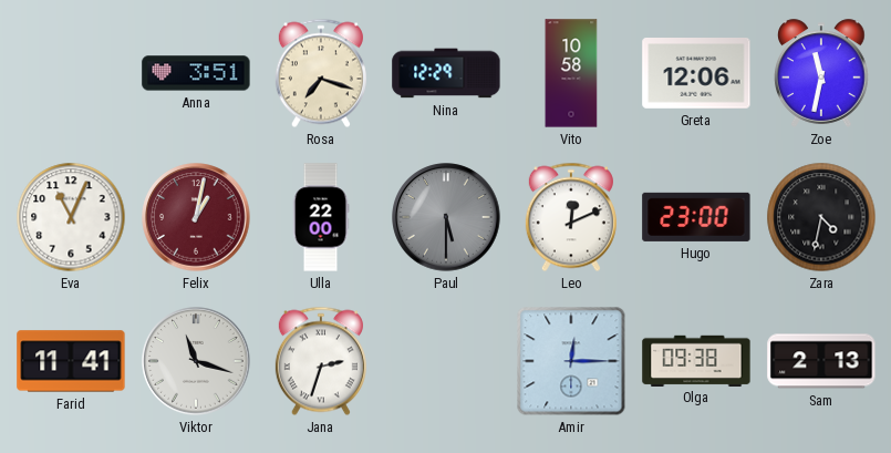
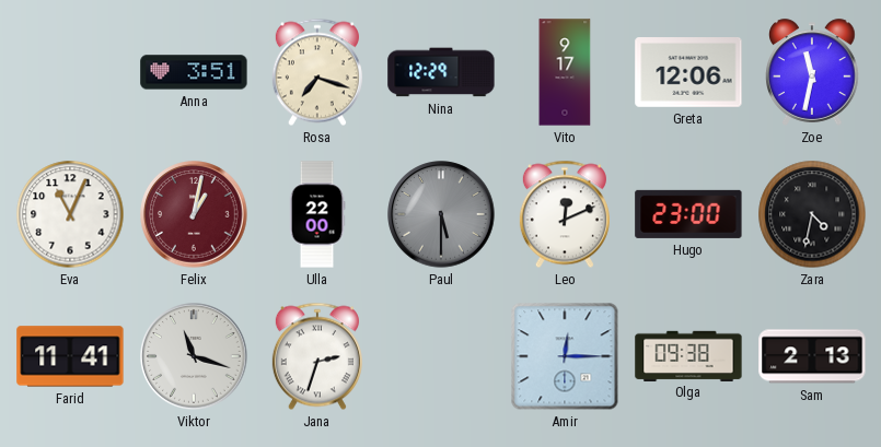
Vito: 10:58 -> 9:17 (565, 72)
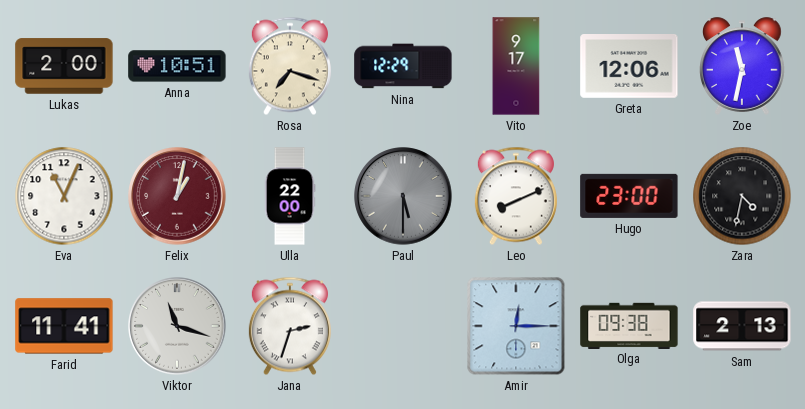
Lukas: none -> 2:00 (64, 66)
Anna: 3:51 -> 10:51 (177, 66)
Leo: 12:11 -> 8:11 (516, 196)
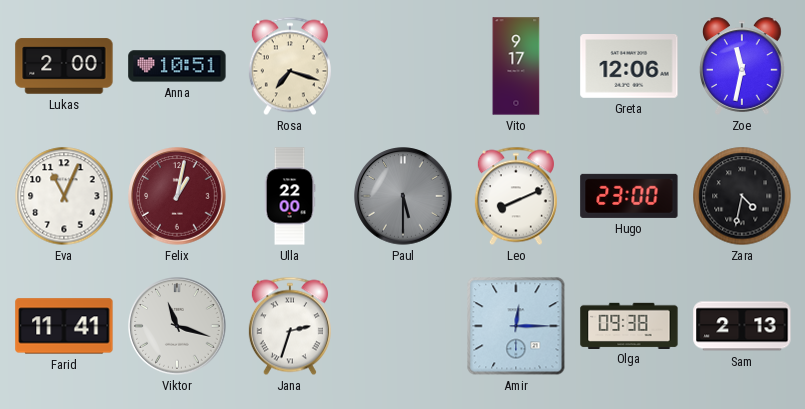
Nina: 12:29 -> none (403, 66)
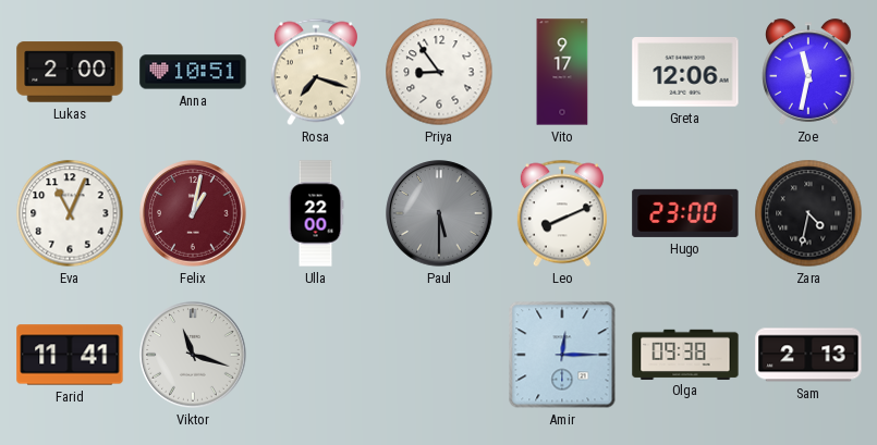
Priya: none -> 8:54 (439, 72)
Jana: 2:33 -> none (290, 326)
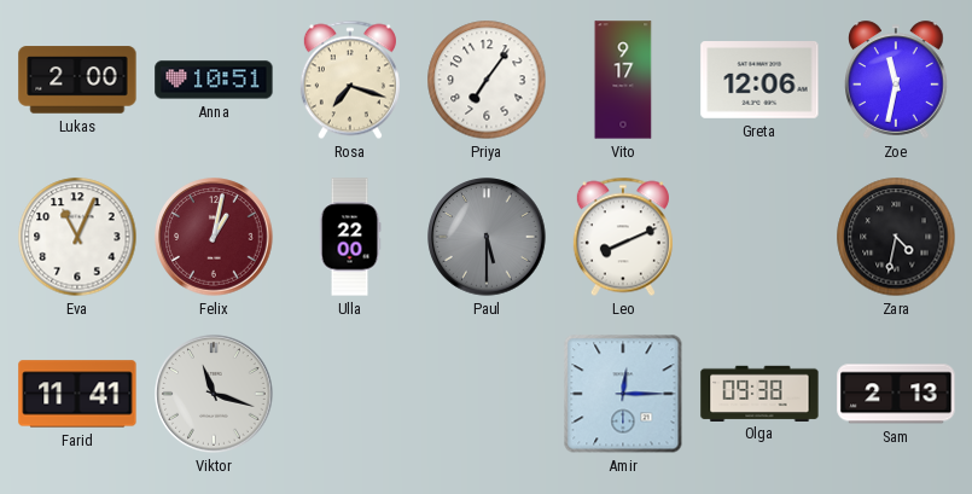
Priya: 8:54 -> 7:06 (487, 80)
Hugo: 23:00 -> none (685, 213)
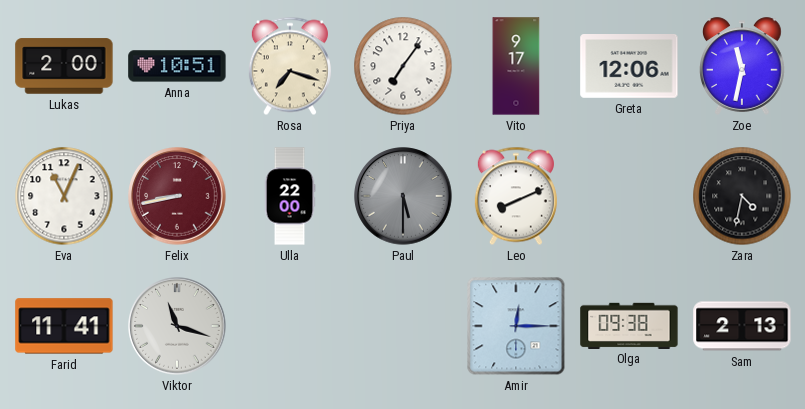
Felix: 1:02 -> 8:43 (177, 196)
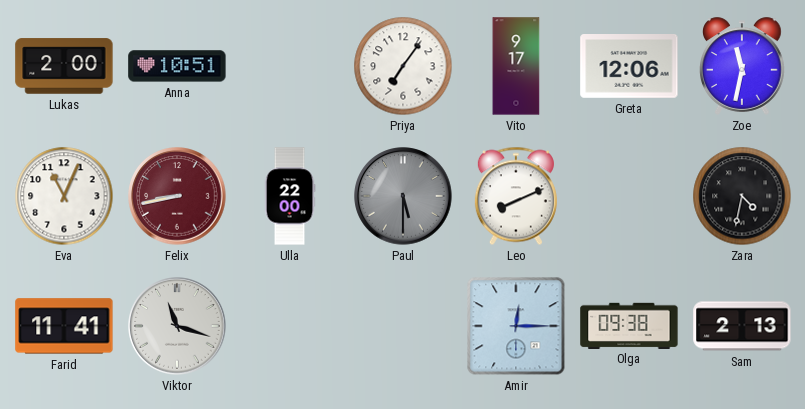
Rosa: 7:18 -> none (290, 66)
